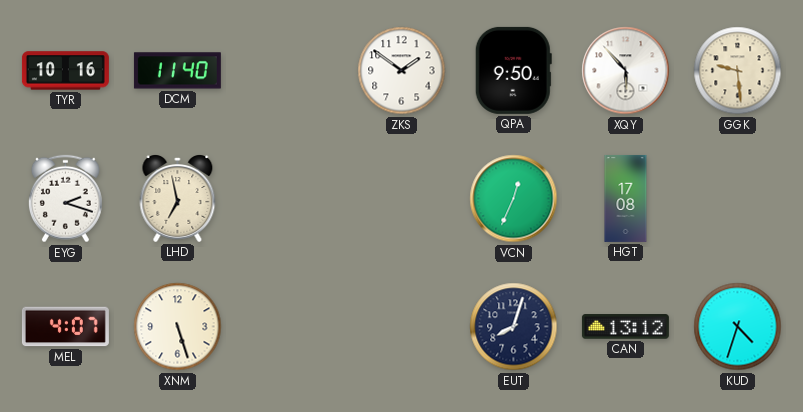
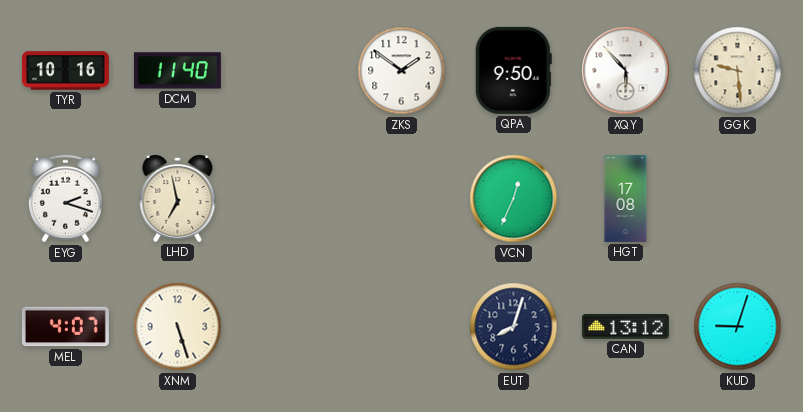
KUD: 4:33 -> 9:03 (738, 327)
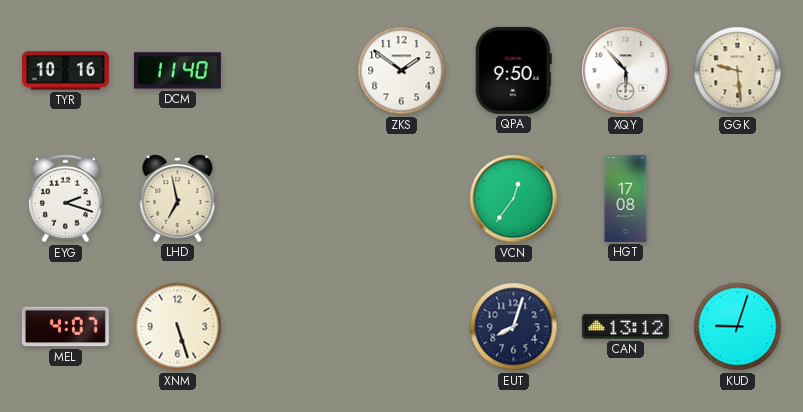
VCN: 12:34 -> 12:36 (514, 199)
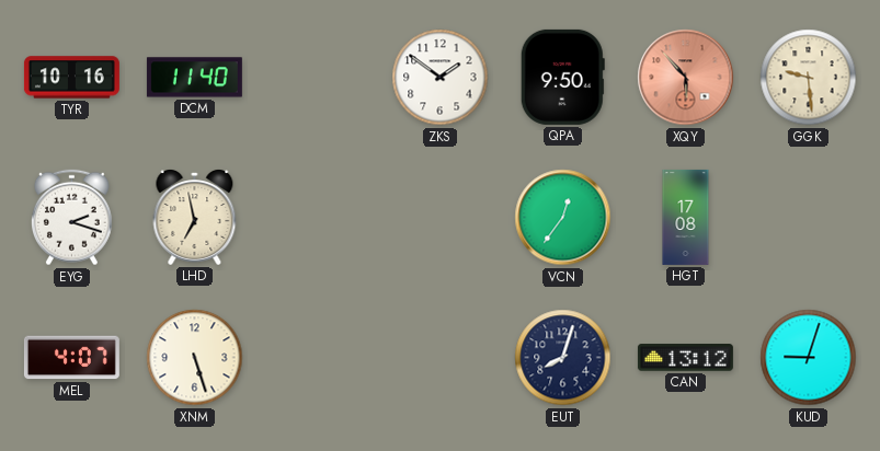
XQY dial: white -> salmon (686, 78)
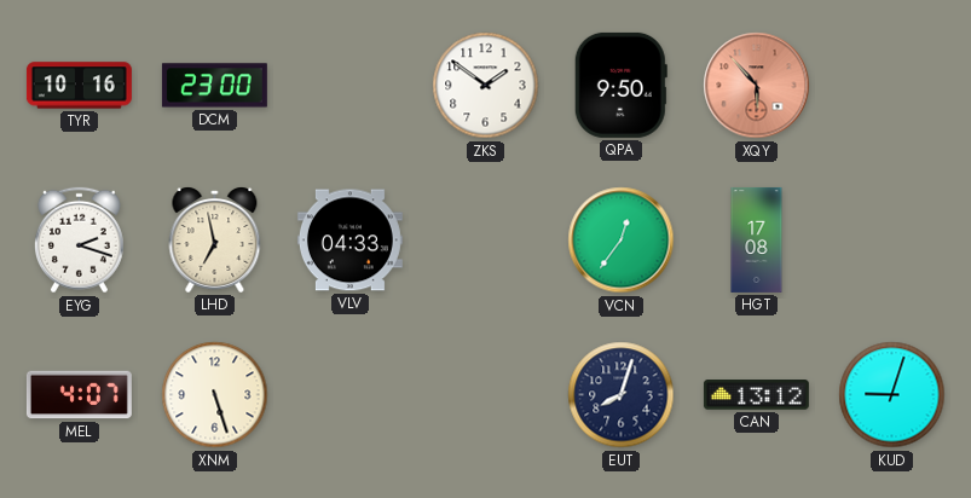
DCM: 11:40 -> 23:00 (214, 86)
GGK: 9:29 -> none (809, 78)
VLV: none -> 04:33 (349, 241)
